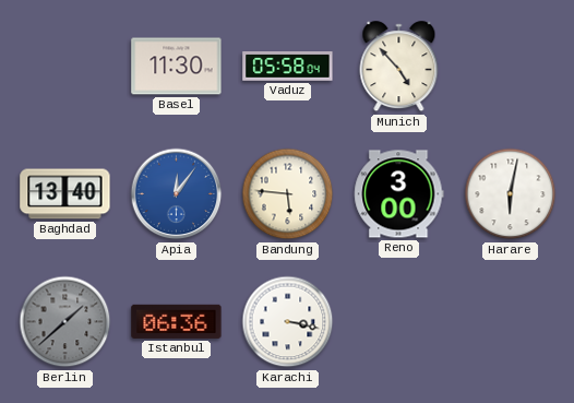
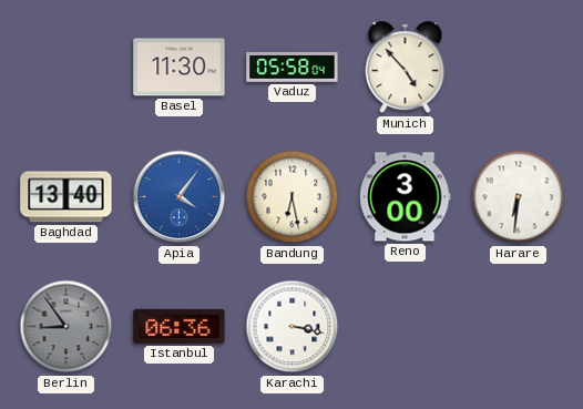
Apia: 12:06 -> 4:06 (180, 197)
Bandung: 5:46 -> 6:28 (293, 197)
Harare: 6:02 -> 6:31 (519, 197)
Berlin: 1:38 -> 8:54 (67, 327)
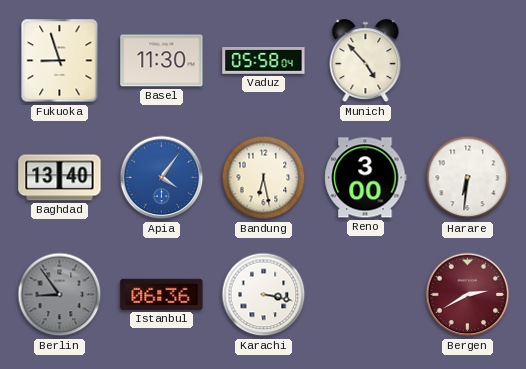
Fukuoka: none -> 8:57 (60, 61)
Bergen: none -> 2:40 (468, 295)
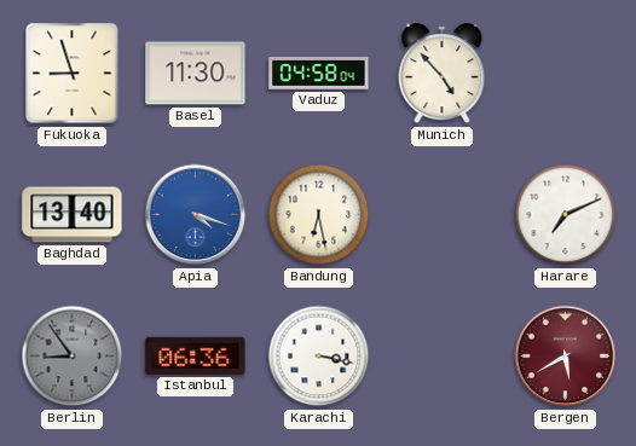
Vaduz: 05:58 -> 04:58 (319, 74)
Apia: 4:06 -> 4:18 (196, 215)
Reno: 3:00 -> none (366, 178)
Harare: 6:31 -> 7:11 (566, 215)
Bergen: 2:40 -> 5:40 (566, 357)
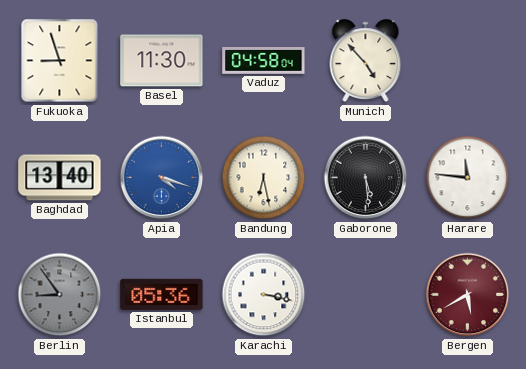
Gaborone: none -> 5:29 (366, 178)
Harare: 7:11 -> 11:46 (468, 178)
Istanbul: 06:36 -> 05:36 (162, 294)
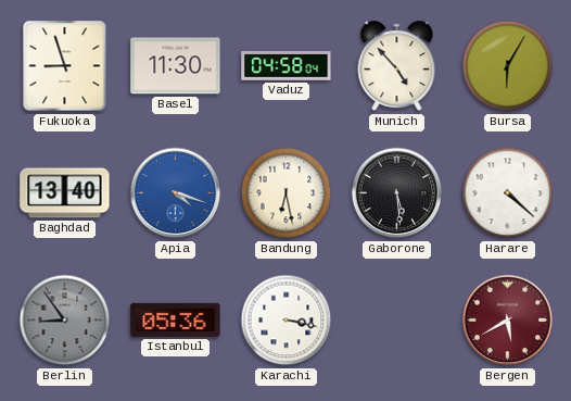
Bursa: none -> 6:05 (508, 66)
Harare: 11:46 -> 4:22 (508, 193)
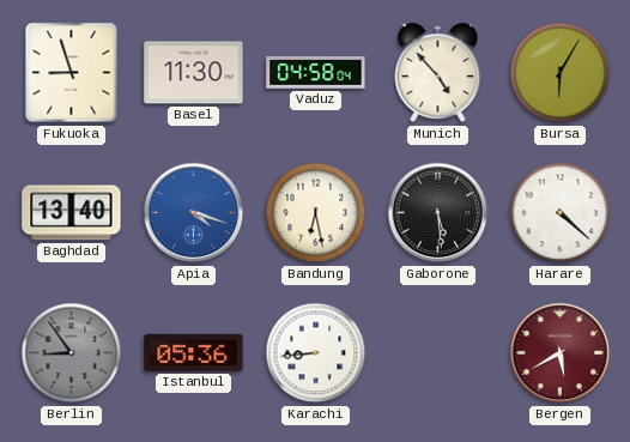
Karachi: 3:17 -> 8:44 (316, 353)
